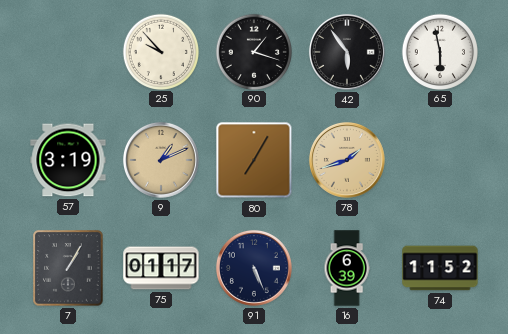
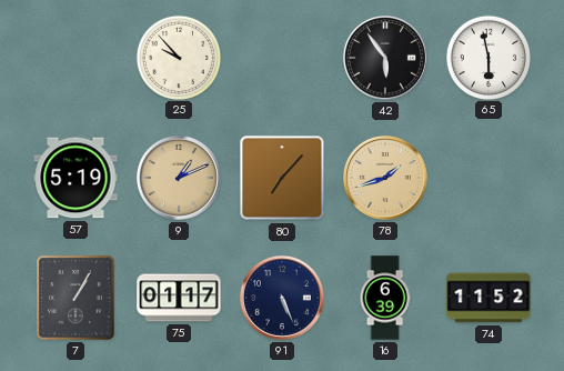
90: 1:18 -> none (253, 51)
57: 3:19 -> 5:19 (75, 178)
80: 7:05 -> 7:07 (282, 178)
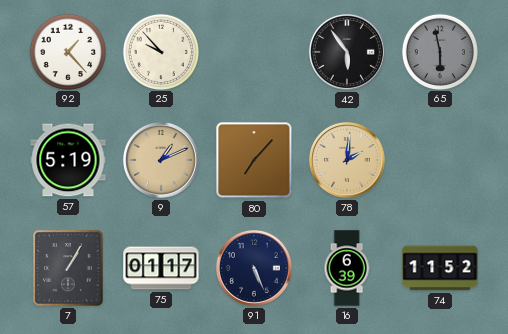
92: none -> 1:23 (67, 51)
65 dial: white -> grey (439, 51)
78: 1:42 -> 2:01 (347, 160)
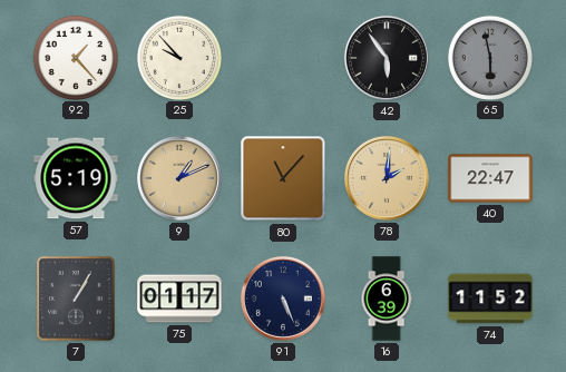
80: 7:07 -> 11:07 (283, 178)
40: none -> 22:47 (490, 178)
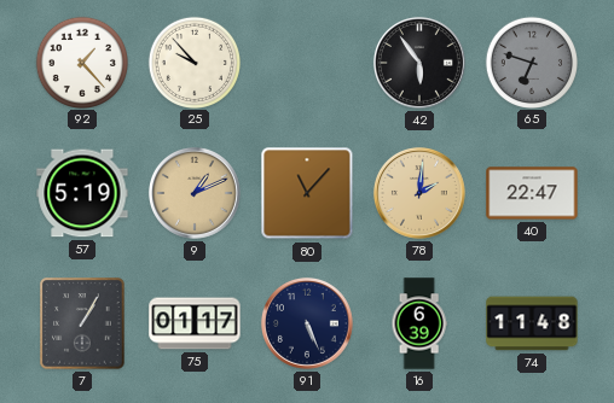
65: 5:58 -> 6:48 (531, 62)
74: 11:52 -> 11:48 (532, 323)
